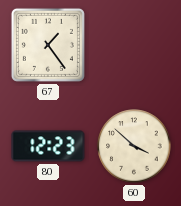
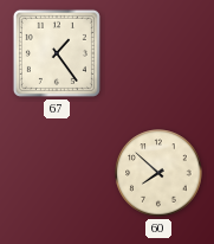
80: 12:23 -> none (48, 146)
60: 3:52 -> 7:52 (158, 173)
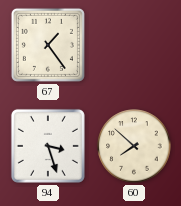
94: none -> 3:27 (48, 146)
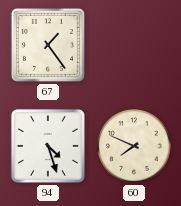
94: 3:27 -> 4:27 (48, 146)
60: 7:52 -> 7:49 (134, 146)
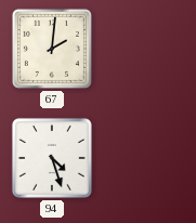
67: 1:24 -> 2:01 (52, 49)
60: 7:49 -> none (134, 146)
